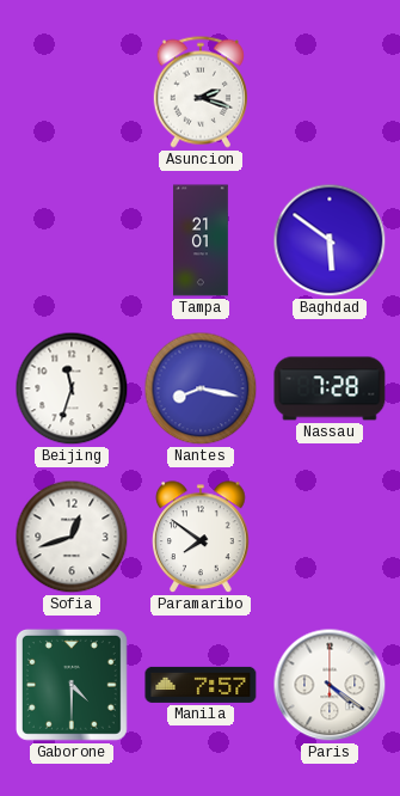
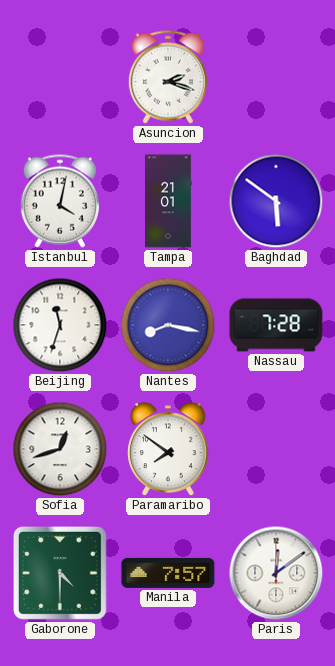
Istanbul: none -> 4:02 (60, 201)
Paris: 4:21 -> 12:09 (276, 573)
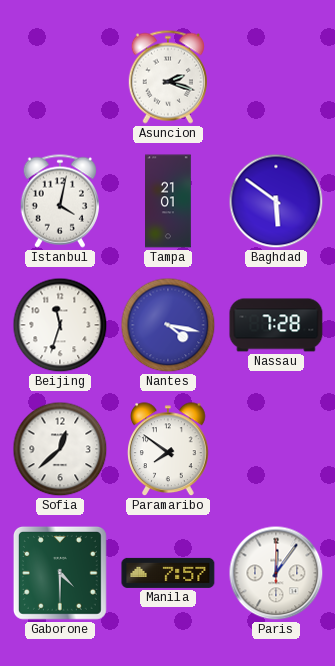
Nantes: 8:17 -> 4:17 (168, 325)
Sofia: 12:42 -> 12:38 (60, 449)
Paris: 12:09 -> 12:06 (276, 573)
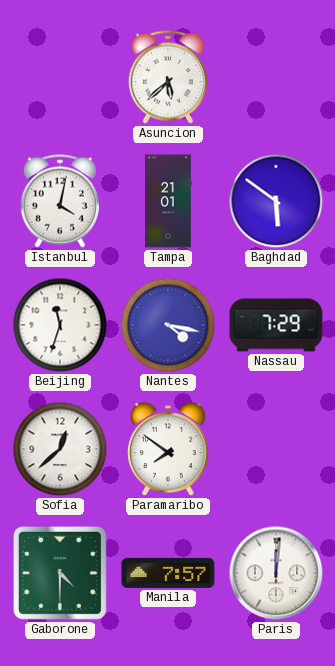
Asuncion: 2:18 -> 5:38 (168, 77)
Nassau: 7:28 -> 7:29 (276, 325)
Paris: 12:06 -> 12:01 (276, 573)
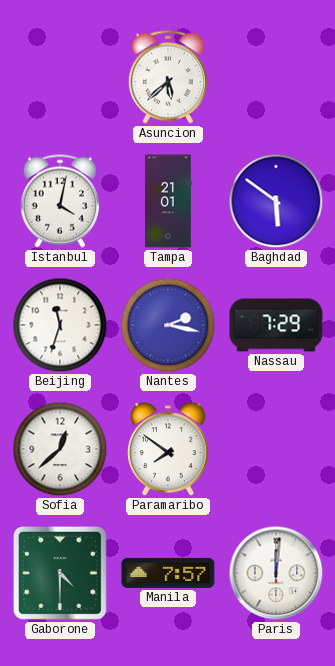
Nantes: 4:17 -> 2:17 (168, 325)
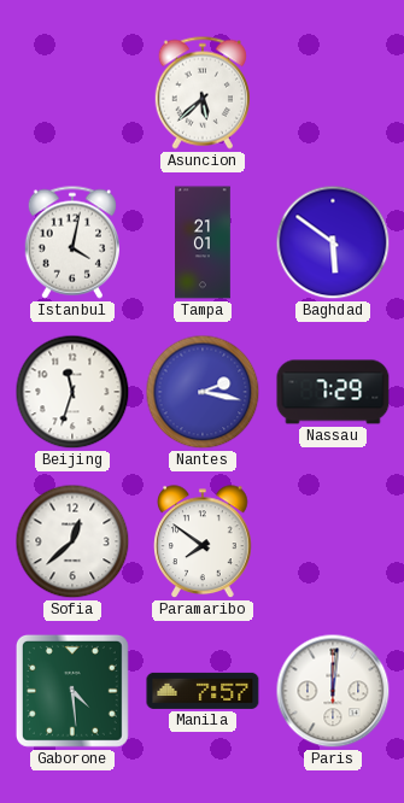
Gaborone: 4:30 -> 4:29 (72, 691)
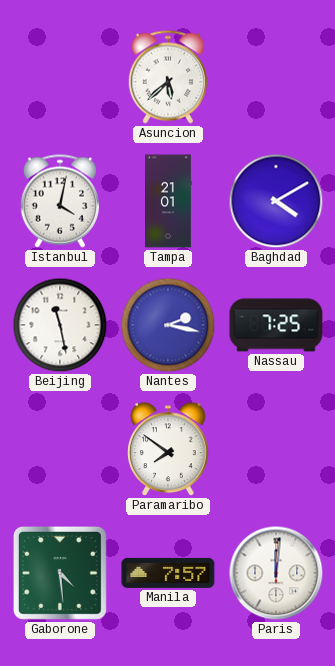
Baghdad: 5:51 -> 4:10 (276, 201)
Beijing: 11:33 -> 11:28 (60, 325)
Nassau: 7:29 -> 7:25 (276, 325)
Sofia: 12:38 -> none (72, 541)
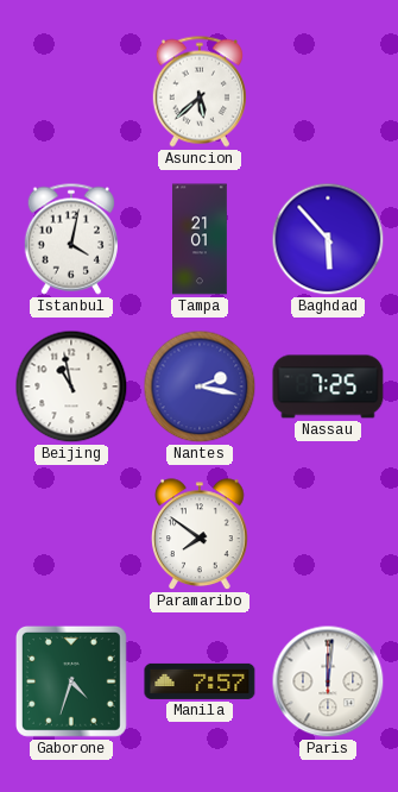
Baghdad: 4:10 -> 5:53 (328, 239)
Beijing: 11:28 -> 10:58 (71, 386)
Gaborone: 4:29 -> 4:33 (71, 681)
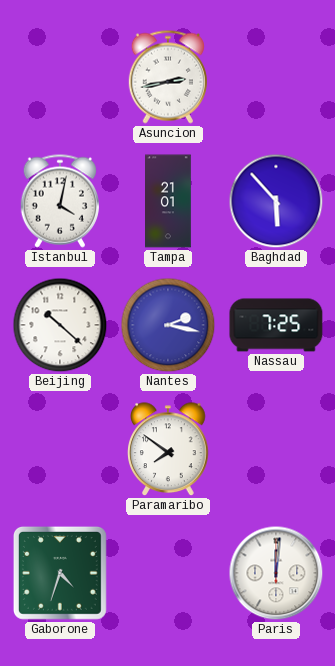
Asuncion: 5:38 -> 2:43 (168, 77)
Beijing: 10:58 -> 10:22 (60, 325)
Manila: 7:57 -> none (200, 681)
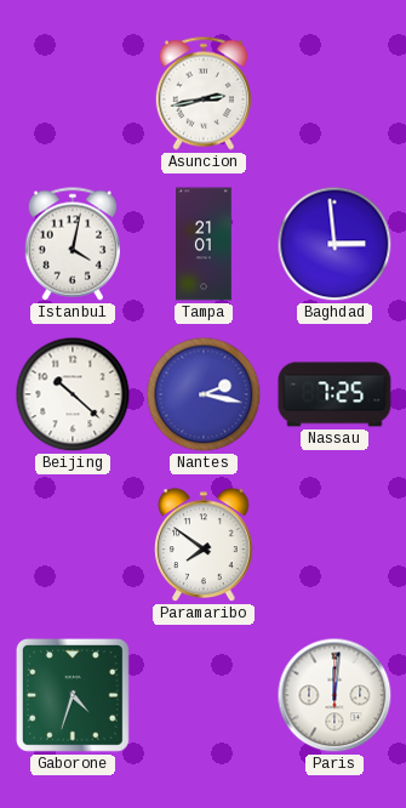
Baghdad: 5:53 -> 2:59 (334, 244)
